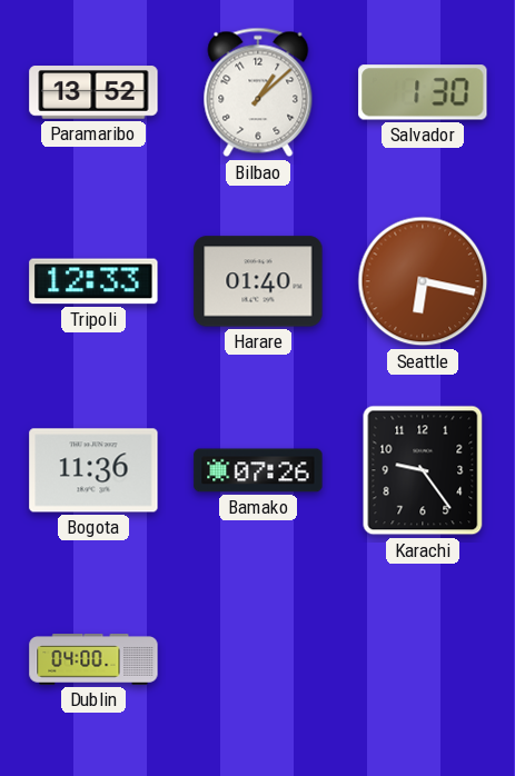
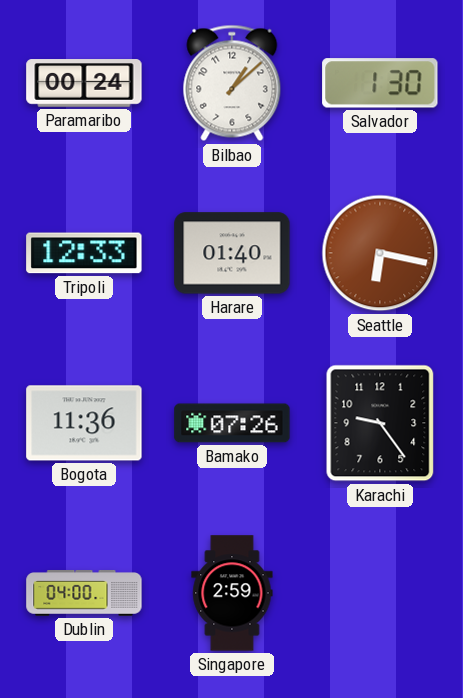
Paramaribo: 13:52 -> 00:24 (84, 83)
Singapore: none -> 2:59 (232, 593)
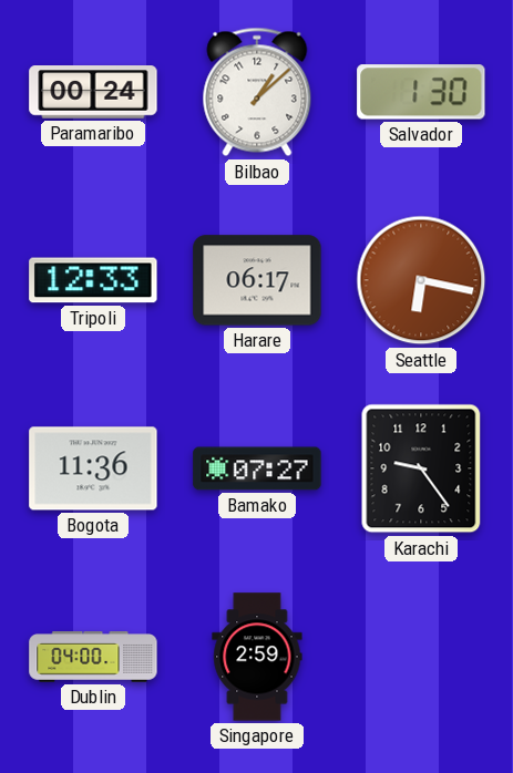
Harare: 01:40 -> 06:17 (257, 280)
Bamako: 07:26 -> 07:27 (257, 468)
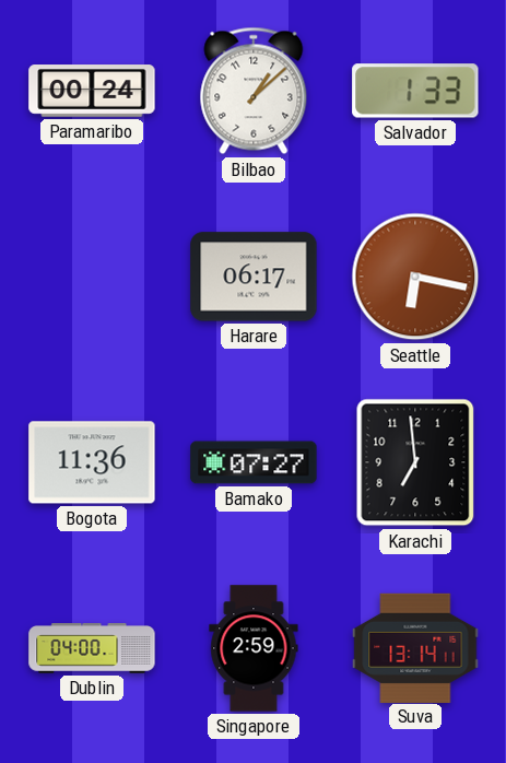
Salvador: 1:30 -> 1:33 (415, 91)
Tripoli: 12:33 -> none (93, 280)
Karachi: 9:24 -> 6:59 (415, 462)
Suva: none -> 13:14 (415, 647)
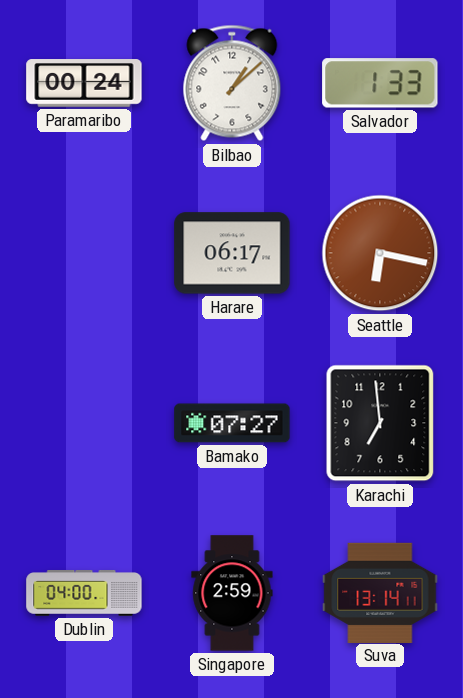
Bogota: 11:36 -> none (92, 462)
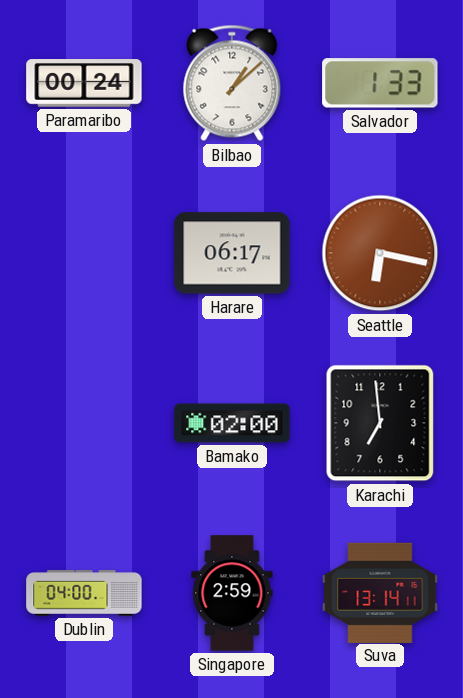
Bamako: 07:27 -> 02:00 (232, 423)
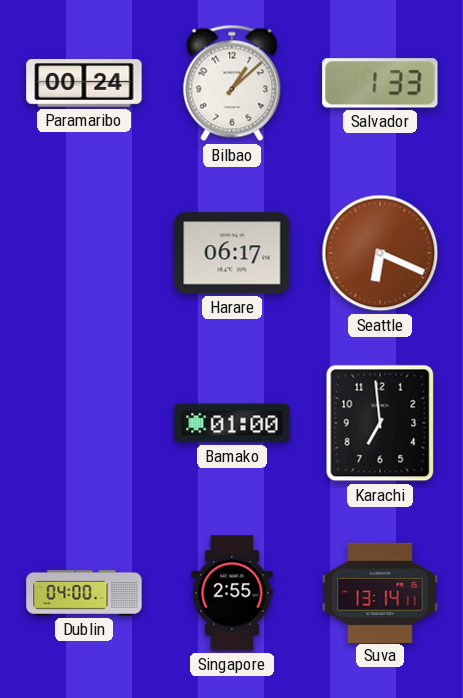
Seattle: 6:17 -> 6:19 (380, 253)
Bamako: 02:00 -> 01:00 (232, 423)
Singapore: 2:59 -> 2:55 (232, 593)
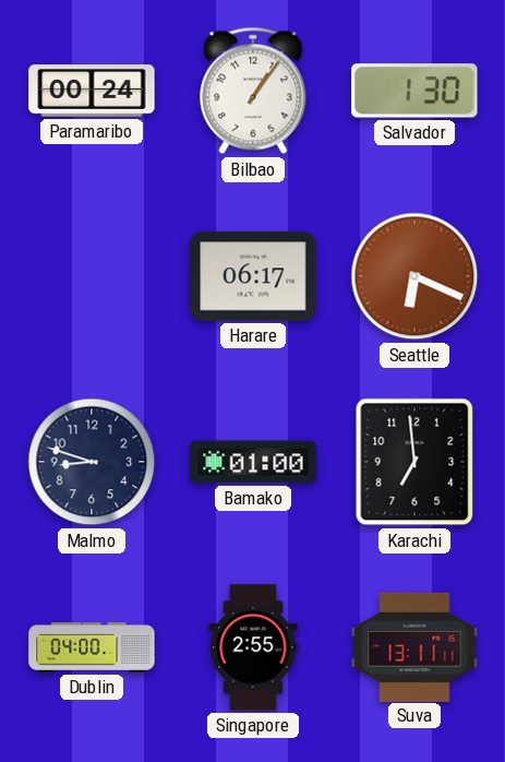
Bilbao: 1:08 -> 1:06 (253, 91)
Salvador: 1:33 -> 1:30 (414, 91)
Malmo: none -> 8:48 (92, 462)
Suva: 13:14 -> 13:11 (414, 646)
